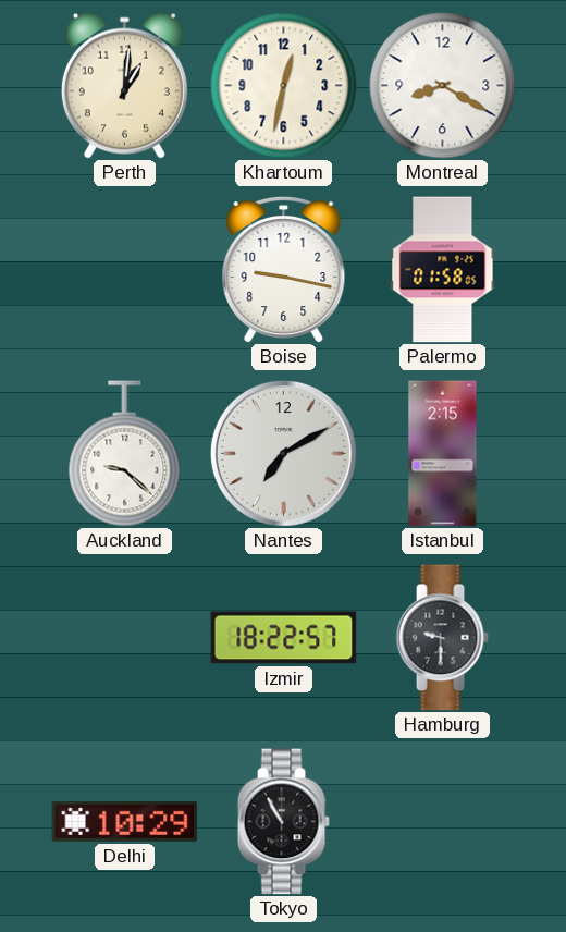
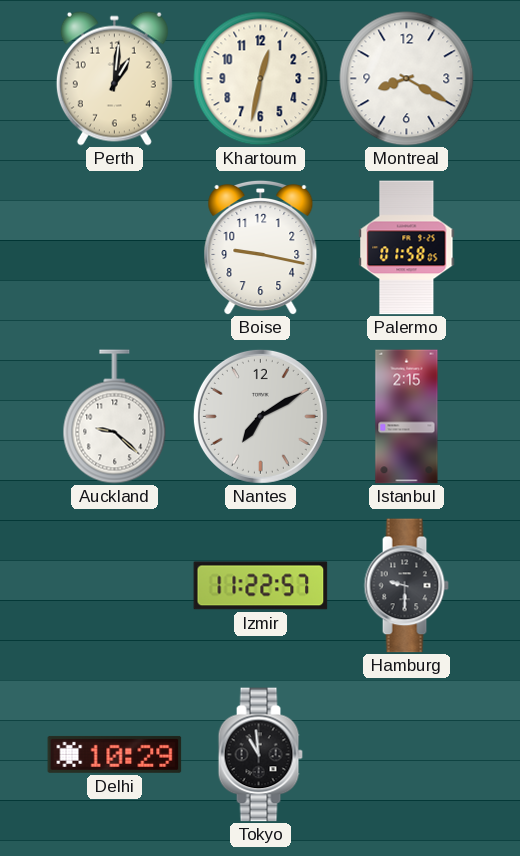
Izmir: 18:22 -> 11:22 (261, 586)
Tokyo: 10:55 -> 10:59 (260, 755)
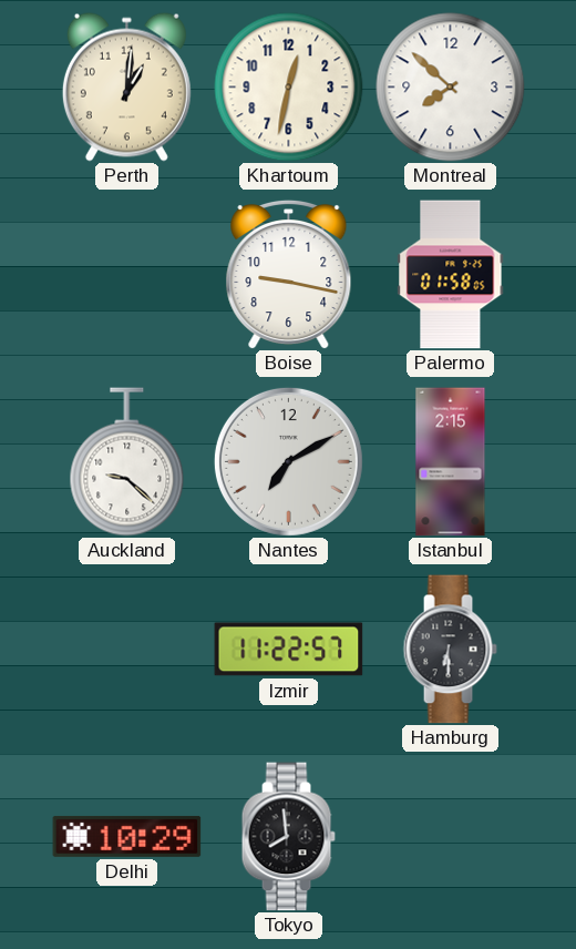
Montreal: 8:20 -> 7:52 (451, 88)
Hamburg: 9:30 -> 6:30 (450, 650)
Tokyo: 10:59 -> 7:59 (288, 837)
